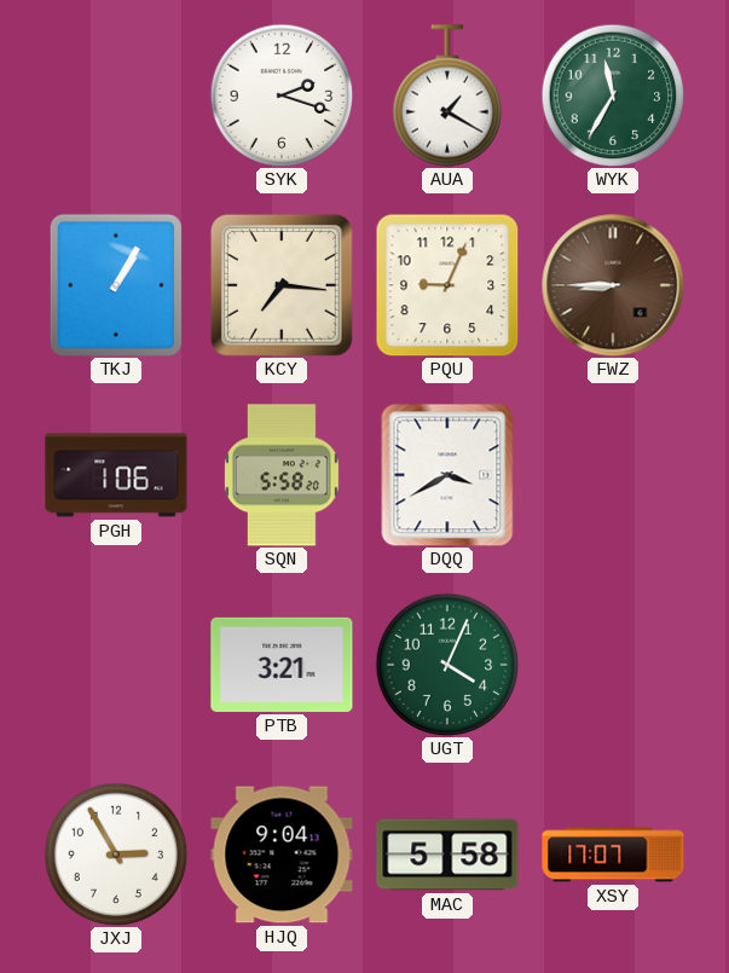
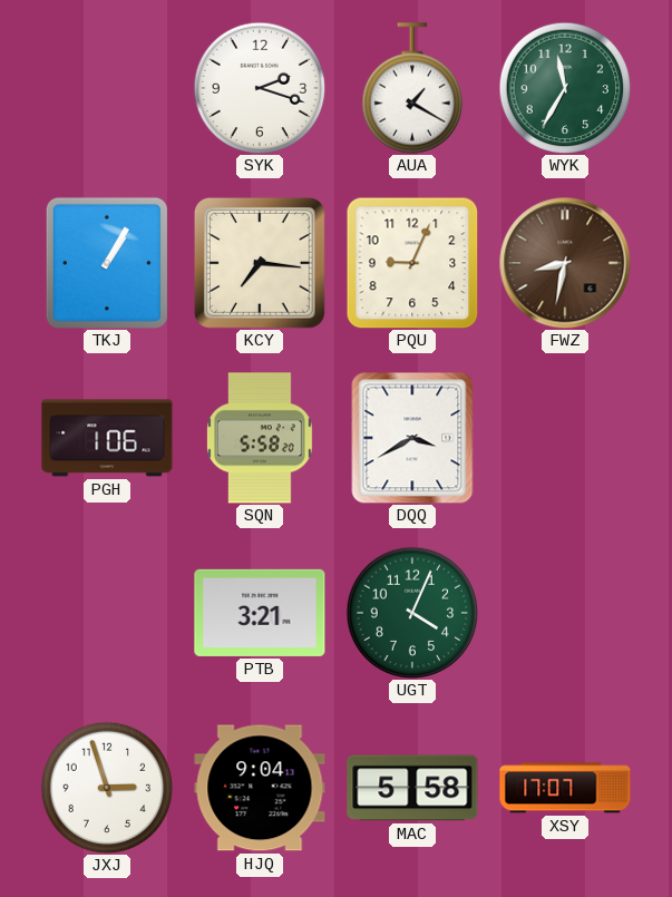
FWZ: 8:45 -> 8:32 (565, 263)
JXJ: 2:55 -> 2:57 (107, 788)
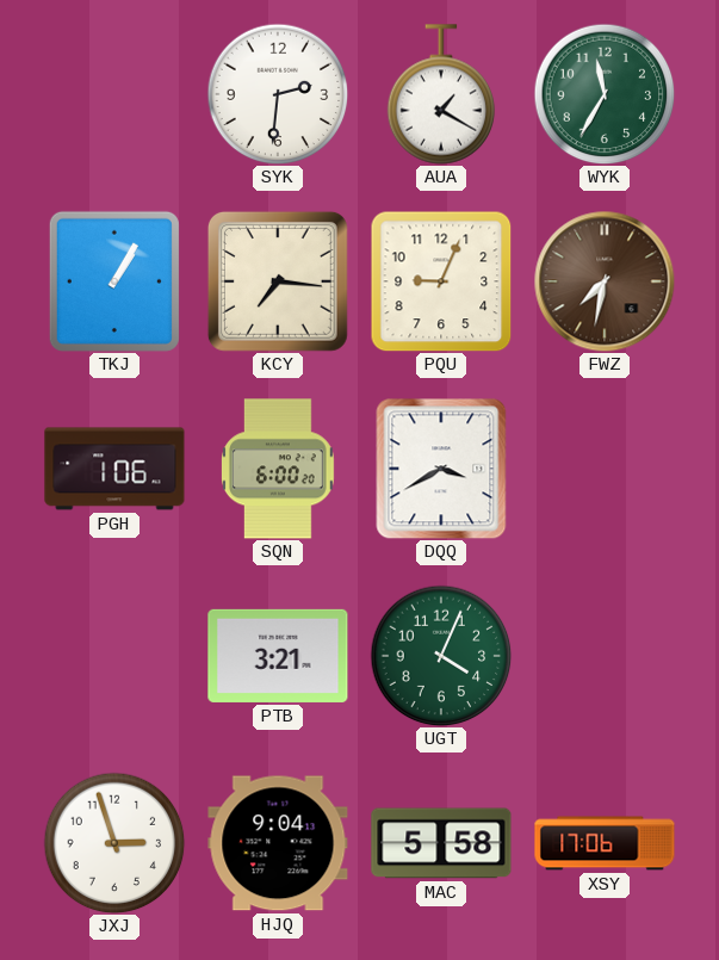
SYK: 2:18 -> 2:31 (278, 94)
FWZ: 8:32 -> 7:32 (605, 281)
SQN: 5:58 -> 6:00 (278, 469)
XSY: 17:07 -> 17:06 (605, 843)
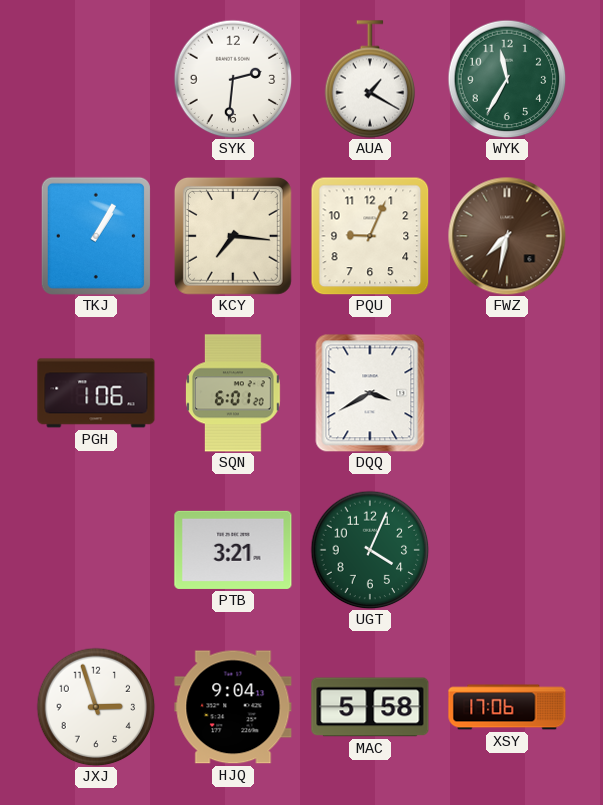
SQN: 6:00 -> 6:01 (233, 393)
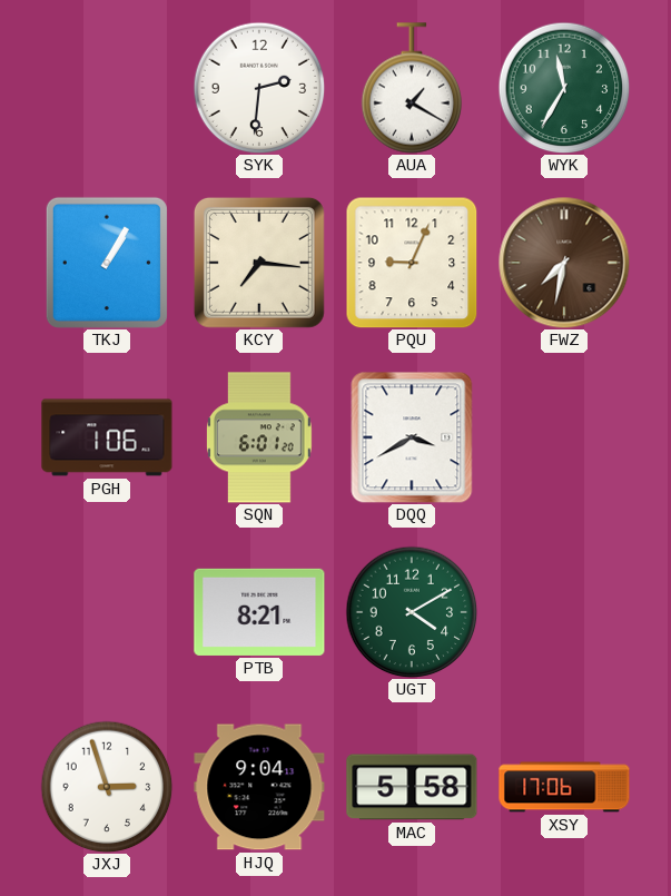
PTB: 3:21 -> 8:21 (259, 612)
UGT: 4:04 -> 4:10 (412, 612)
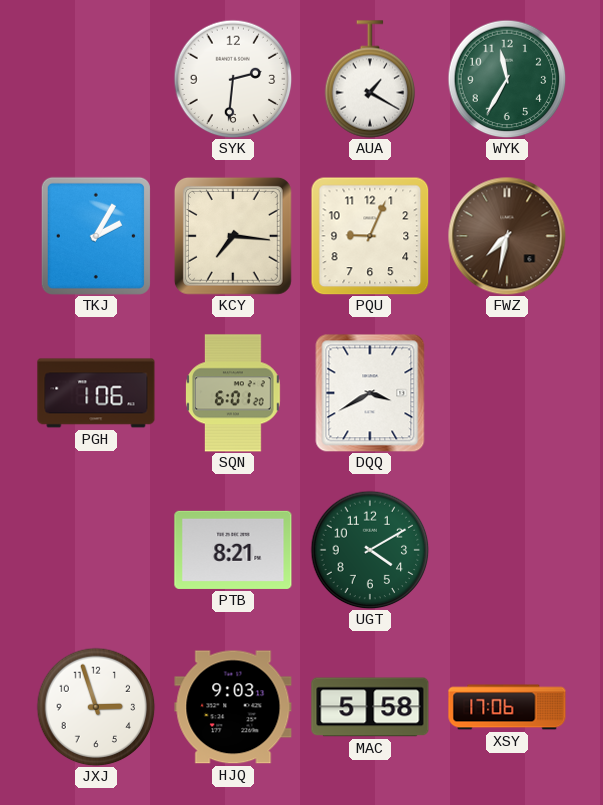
TKJ: 1:05 -> 2:05 (96, 236)
HJQ: 9:04 -> 9:03 (233, 707)
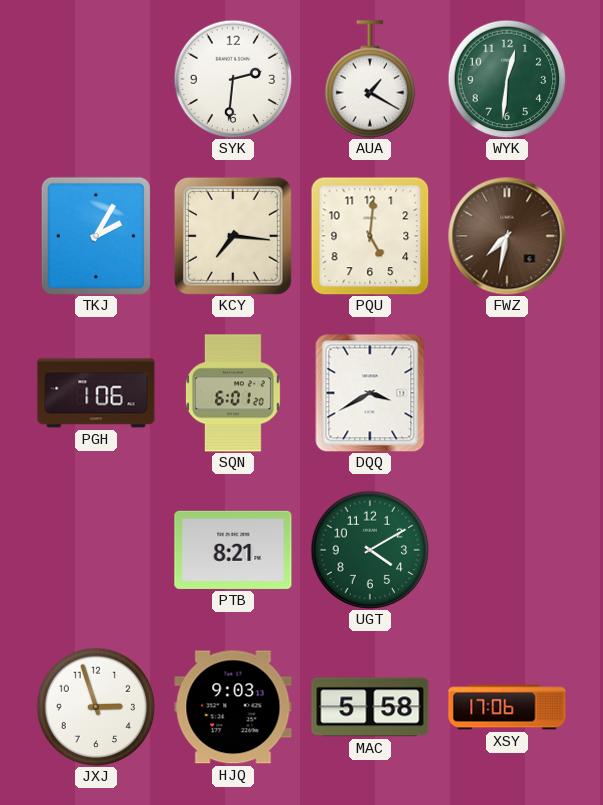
WYK: 11:35 -> 12:31 (507, 79)
PQU: 9:04 -> 5:01 (370, 236)
